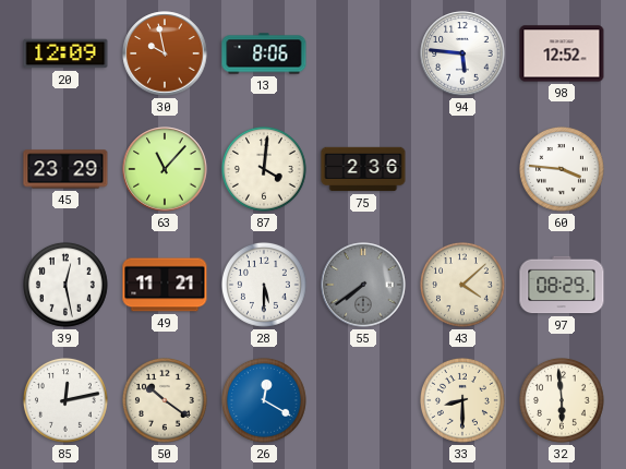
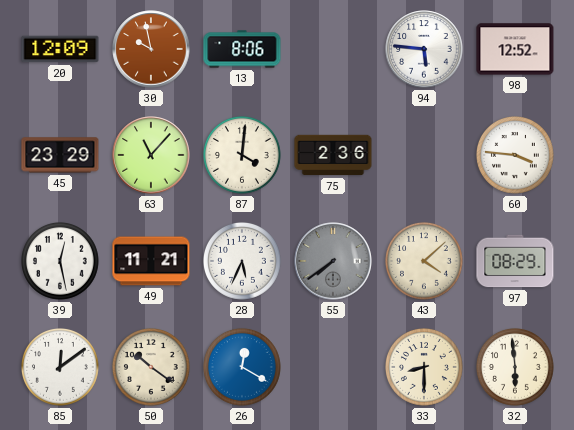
28: 5:30 -> 5:34 (243, 262)
85: 12:13 -> 12:09 (61, 368)
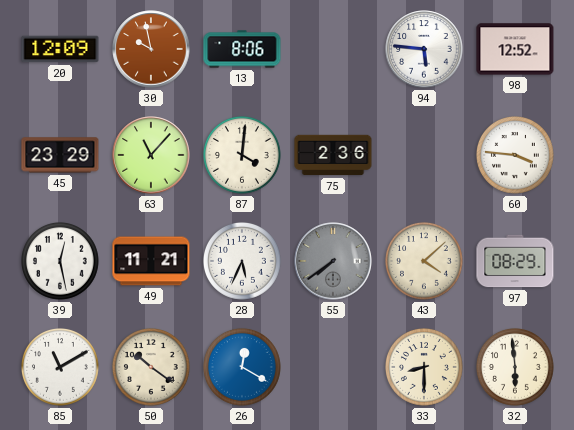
85: 12:09 -> 11:10 (61, 368)
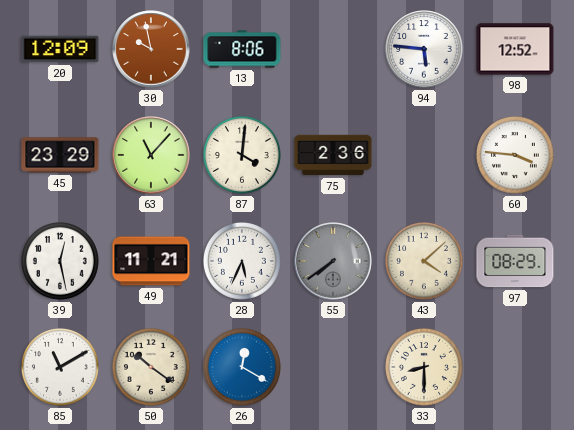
32: 5:59 -> none (516, 368)
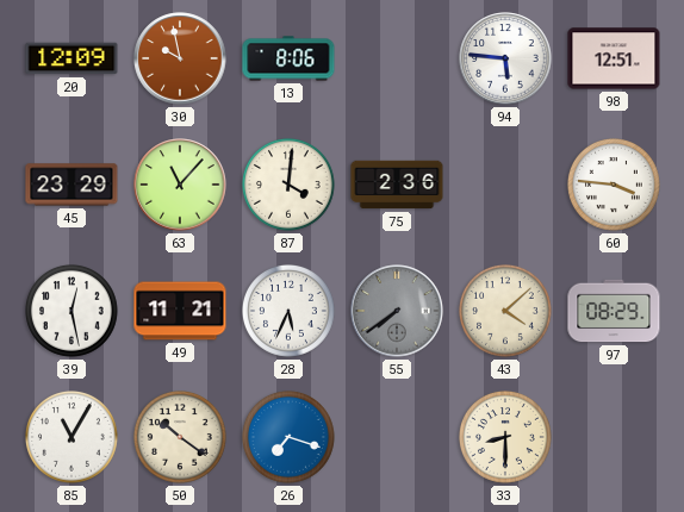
98: 12:52 -> 12:51 (614, 58)
85: 11:10 -> 11:05 (73, 438)
26: 12:20 -> 7:18 (290, 438)
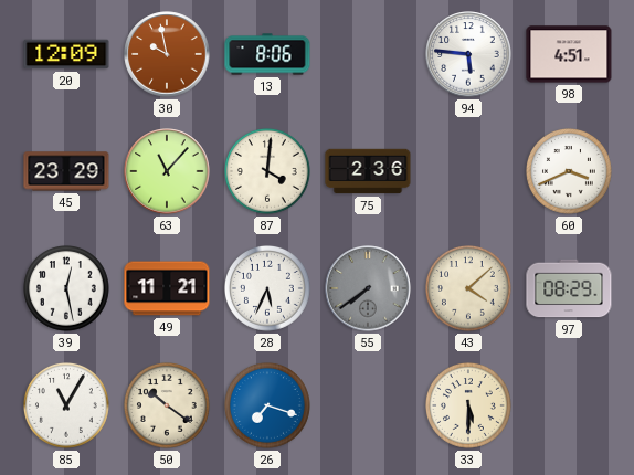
98: 12:51 -> 4:51 (569, 54)
60: 3:46 -> 3:41 (570, 172)
33: 8:30 -> 5:30 (469, 407)
